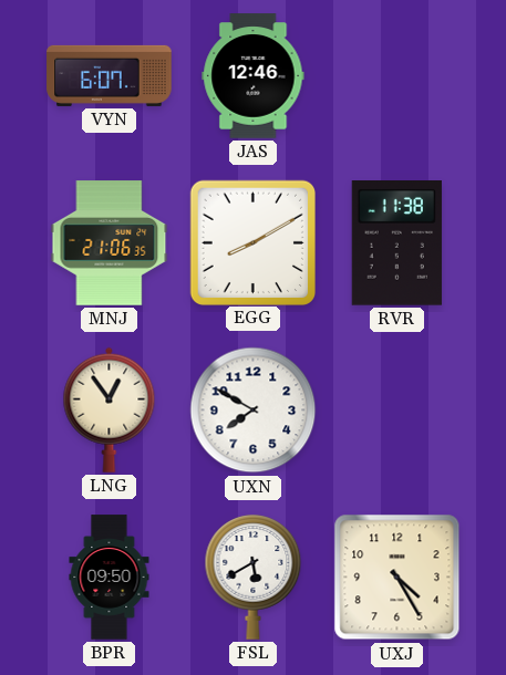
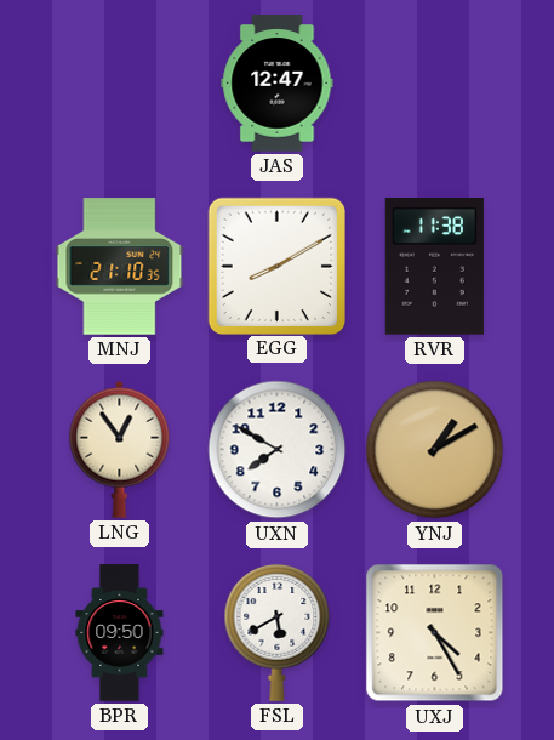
VYN: 6:07 -> none (110, 75)
JAS: 12:46 -> 12:47 (278, 84)
MNJ: 21:06 -> 21:10 (120, 267)
YNJ: none -> 1:10 (435, 450)
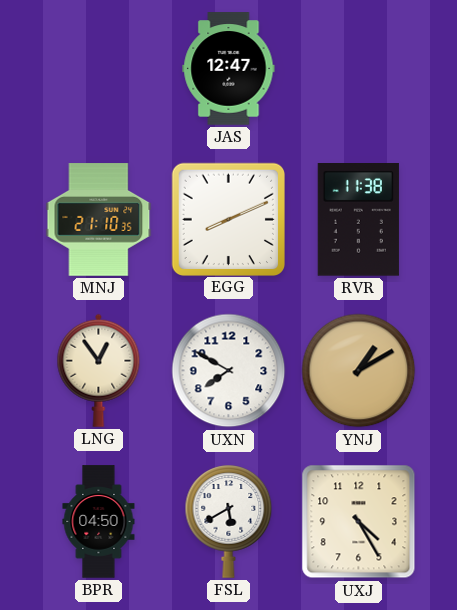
EGG: 8:10 -> 8:11 (228, 219)
BPR: 09:50 -> 04:50 (99, 522)
